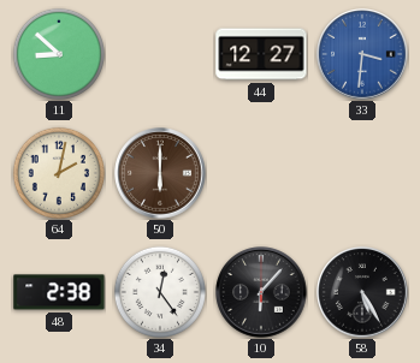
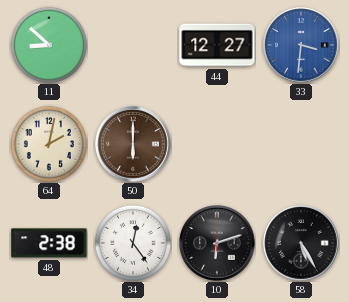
10: 6:07 -> 6:12 (217, 243)
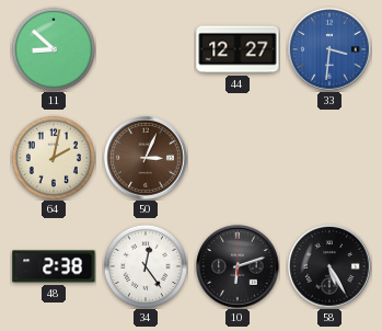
50: 6:00 -> 3:04 (146, 158)
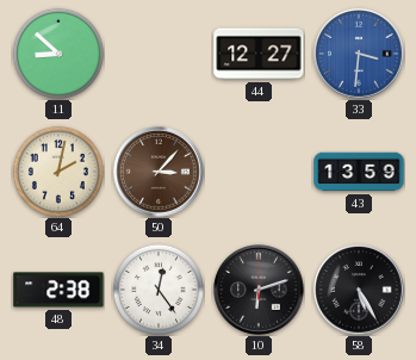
50: 3:04 -> 3:07 (159, 172)
43: none -> 13:59 (359, 172)
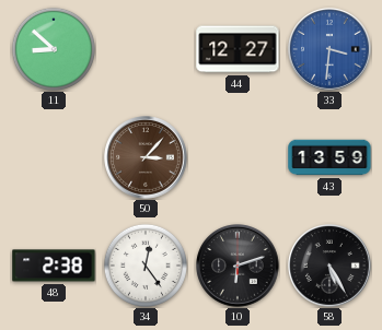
64: 2:02 -> none (58, 172)
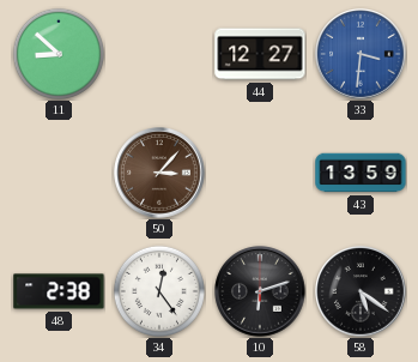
58: 5:25 -> 5:21 (361, 291)
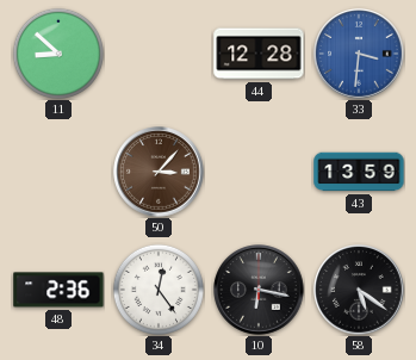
44: 12:27 -> 12:28 (259, 54)
48: 2:38 -> 2:36 (58, 290)
10: 6:12 -> 6:17 (259, 290)
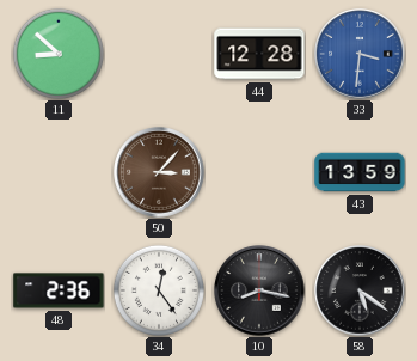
10: 6:17 -> 8:17 (259, 290)
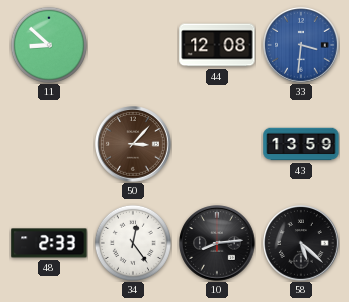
44: 12:28 -> 12:08 (217, 45)
48: 2:36 -> 2:33 (49, 243)
10: 8:17 -> 8:14 (217, 243)
58: 5:21 -> 5:22 (301, 243)
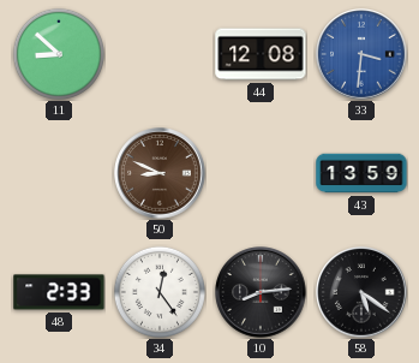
50: 3:07 -> 8:49 (160, 173)
58: 5:22 -> 5:21 (361, 292)
